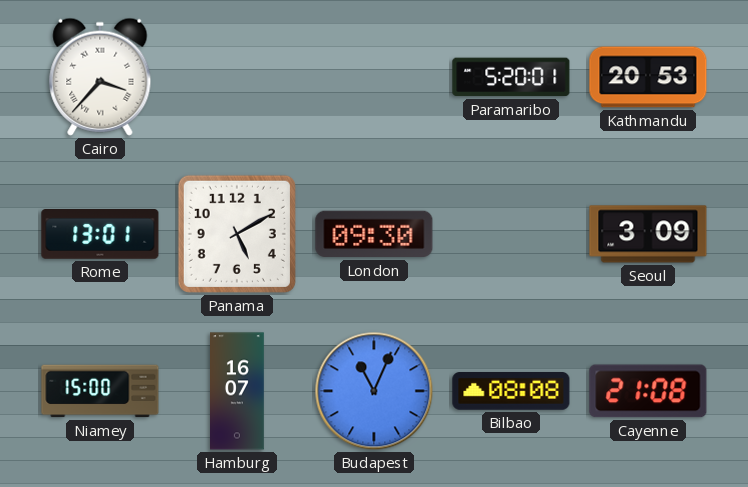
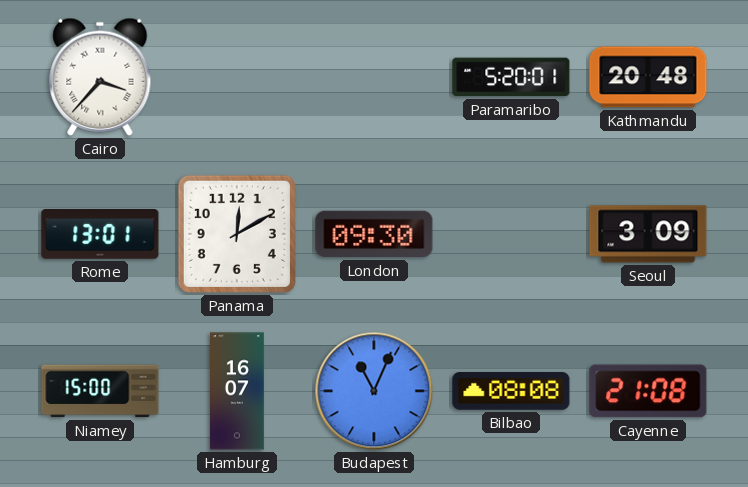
Kathmandu: 20:53 -> 20:48 (648, 77)
Panama: 5:10 -> 12:10 (237, 234)
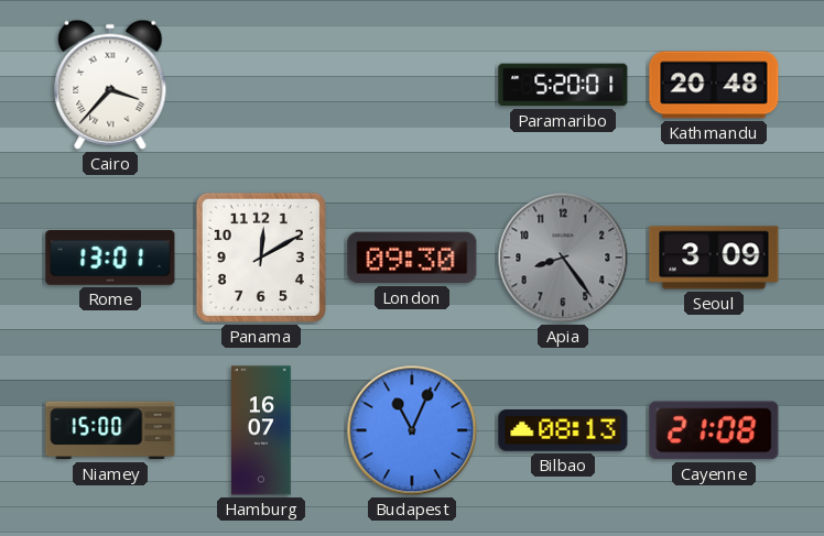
Apia: none -> 8:24 (563, 258)
Bilbao: 08:08 -> 08:13 (563, 431)
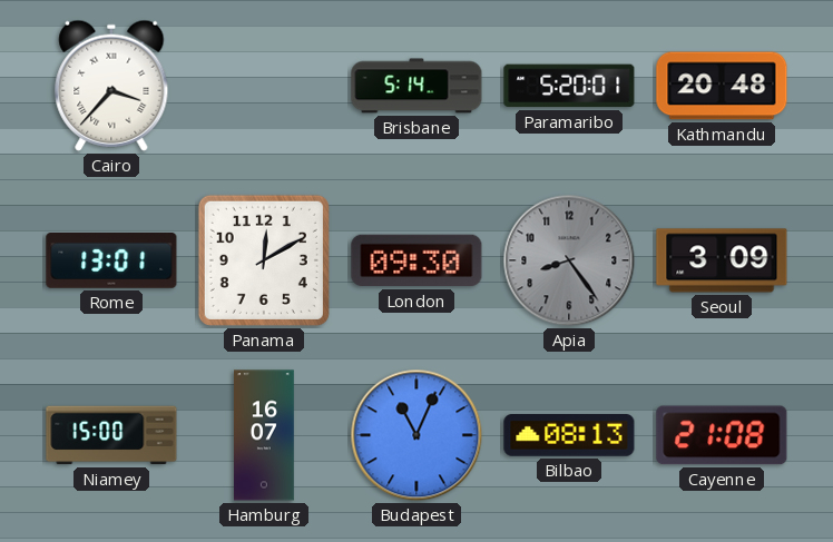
Brisbane: none -> 5:14 (416, 86)
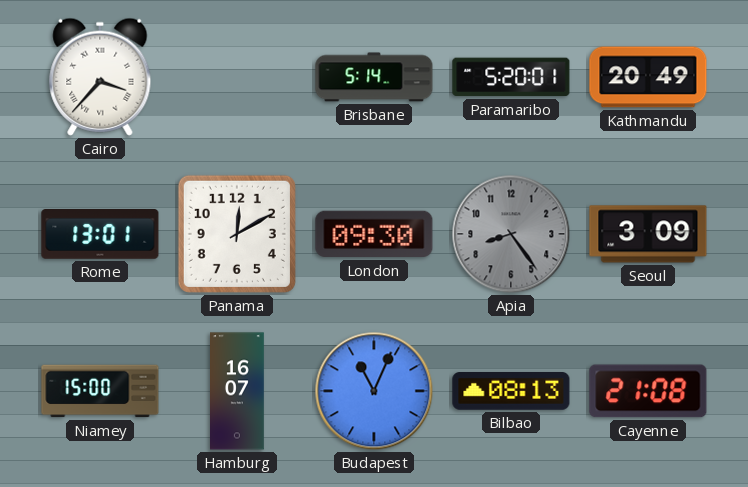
Kathmandu: 20:48 -> 20:49 (648, 77)
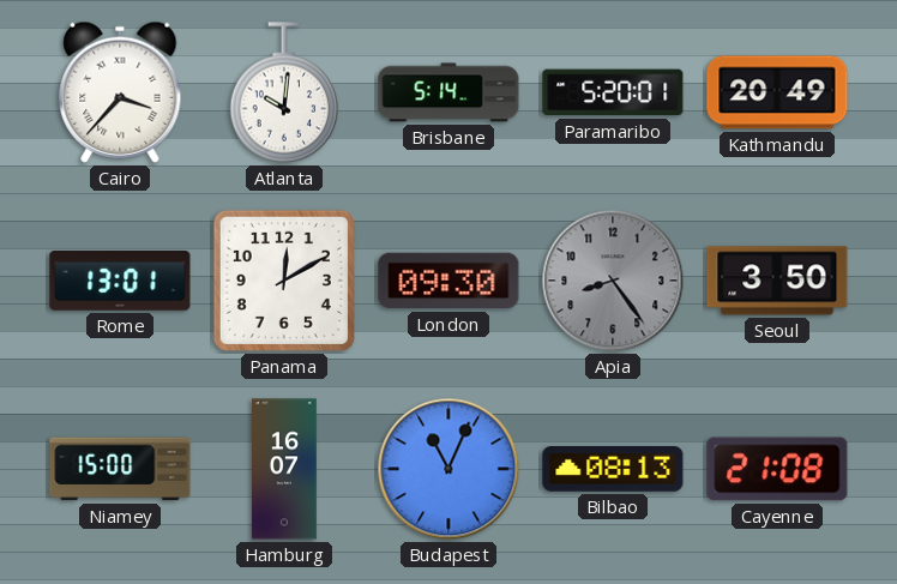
Atlanta: none -> 10:01 (284, 92)
Seoul: 3:09 -> 3:50 (777, 281)
